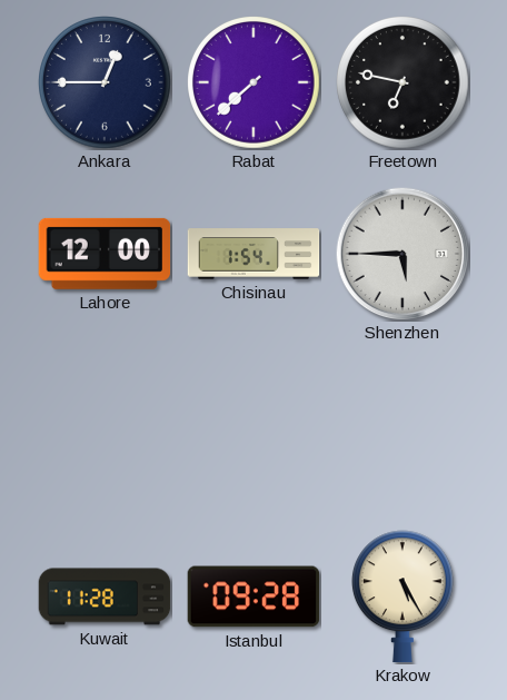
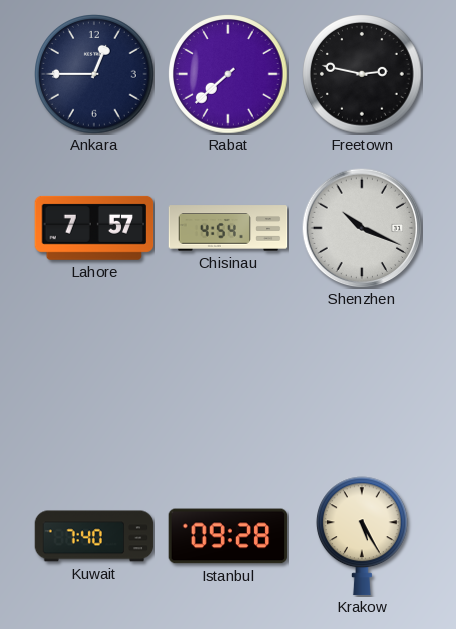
Freetown: 6:47 -> 2:47 (363, 75)
Lahore: 12:00 -> 7:57 (94, 228)
Chisinau: 1:54 -> 4:54 (228, 228)
Shenzhen: 5:45 -> 10:19 (362, 228)
Kuwait: 11:28 -> 7:40 (94, 536)
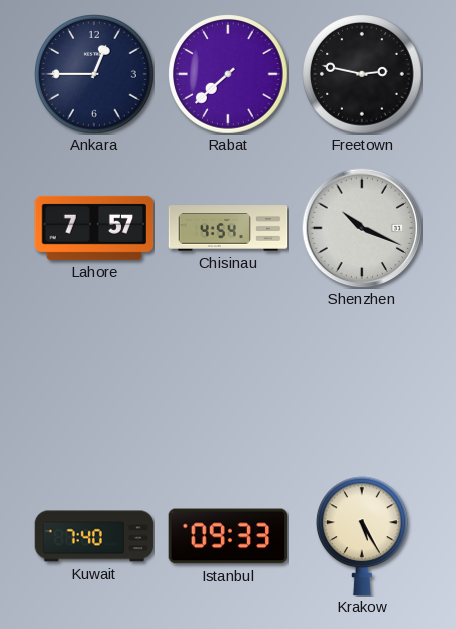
Istanbul: 09:28 -> 09:33 (228, 536)
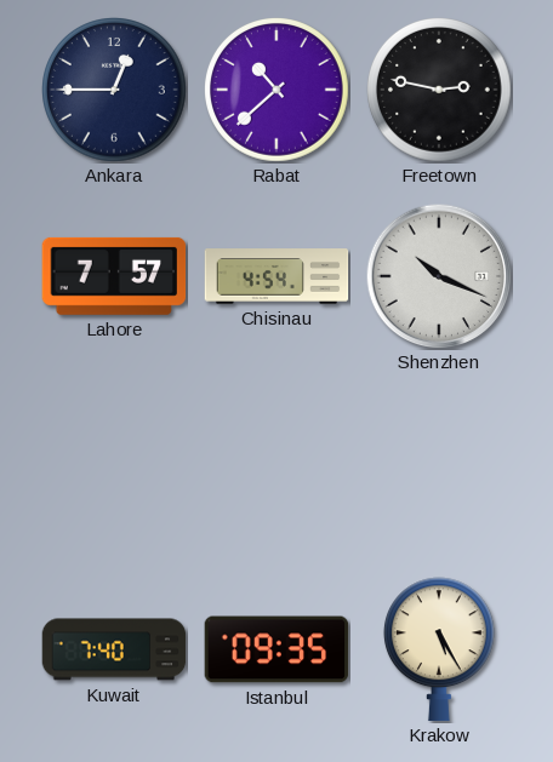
Rabat: 7:38 -> 10:38 (278, 91)
Istanbul: 09:33 -> 09:35 (276, 649)
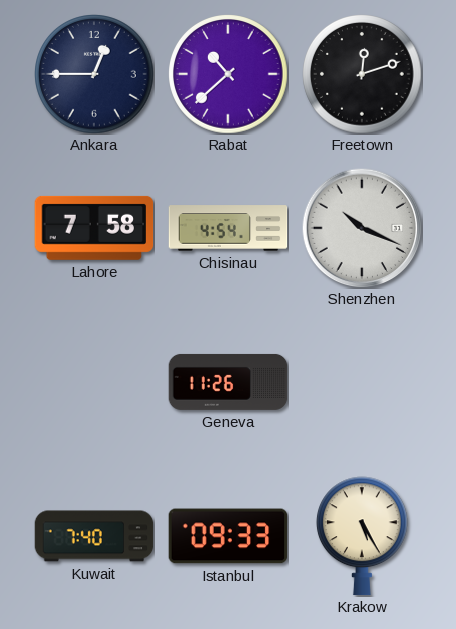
Freetown: 2:47 -> 12:12 (363, 75)
Lahore: 7:57 -> 7:58 (94, 228)
Geneva: none -> 11:26 (228, 382)
Istanbul: 09:35 -> 09:33 (228, 536)
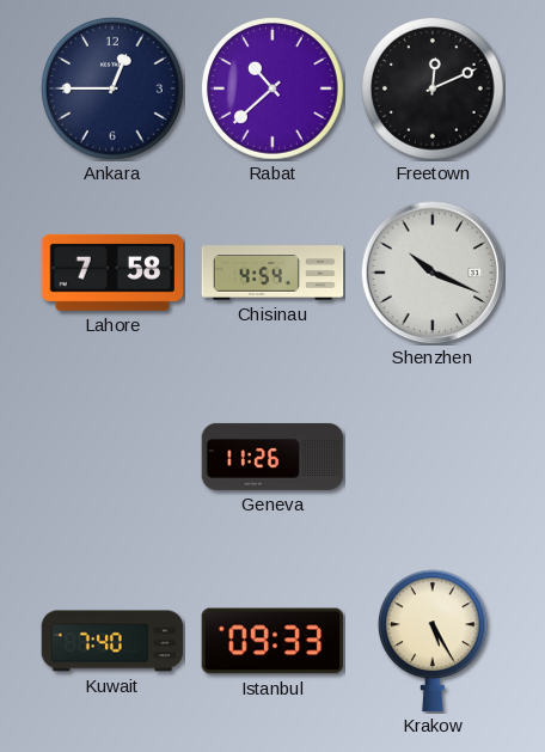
Freetown: 12:12 -> 12:11 (434, 90)
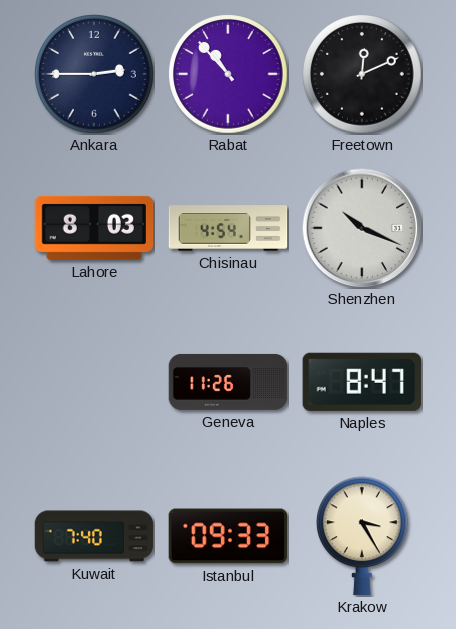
Ankara: 12:45 -> 2:45 (95, 75)
Rabat: 10:38 -> 10:53 (229, 75)
Lahore: 7:58 -> 8:03 (94, 228)
Naples: none -> 8:47 (362, 382)
Krakow: 5:25 -> 3:25 (362, 536)
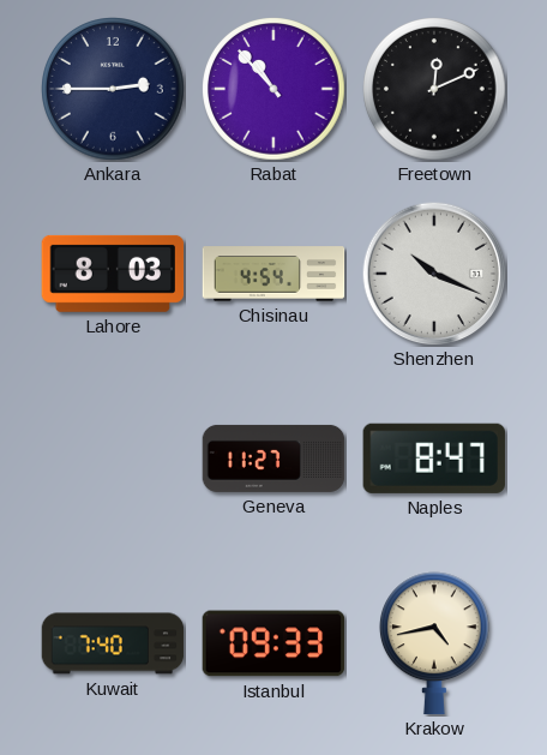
Geneva: 11:26 -> 11:27 (273, 459)
Krakow: 3:25 -> 4:43 (434, 643)
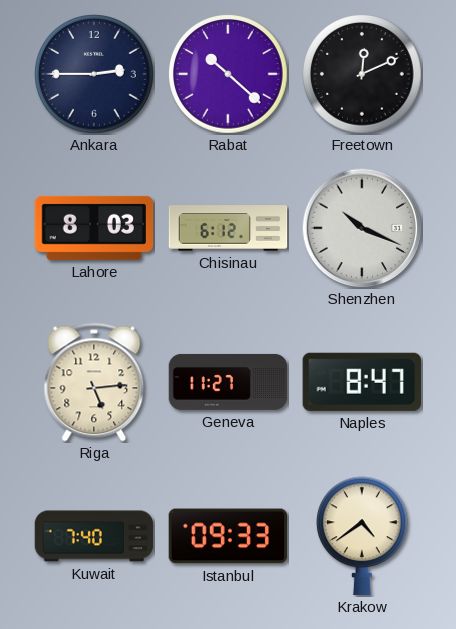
Rabat: 10:53 -> 10:22 (229, 75)
Chisinau: 4:54 -> 6:12 (228, 228)
Riga: none -> 5:14 (94, 382)
Krakow: 4:43 -> 4:39 (362, 536)
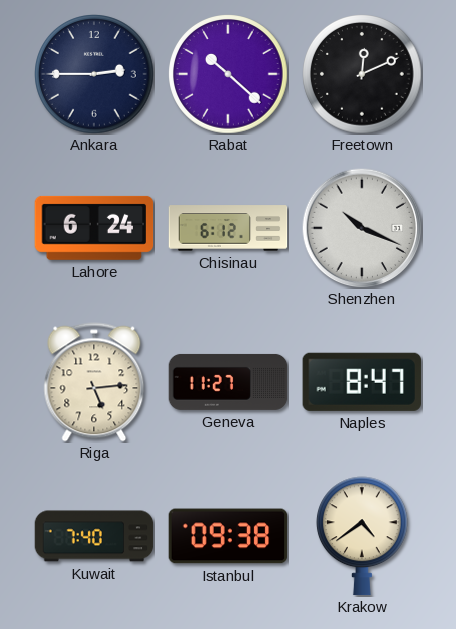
Lahore: 8:03 -> 6:24 (94, 228)
Istanbul: 09:33 -> 09:38 (228, 536)
